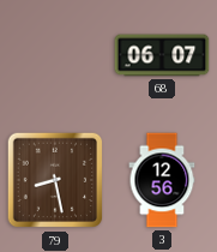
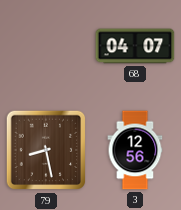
68: 06:07 -> 04:07 (135, 46)
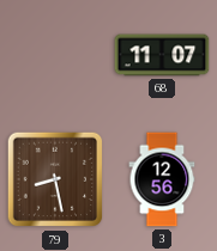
68: 04:07 -> 11:07 (162, 55)
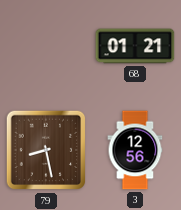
68: 11:07 -> 01:21 (135, 46)
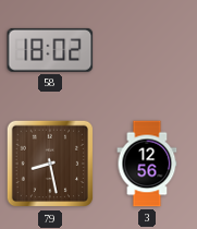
58: none -> 18:02 (50, 50)
68: 01:21 -> none (135, 46)
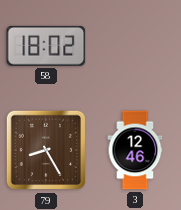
79: 8:28 -> 8:25 (46, 150)
3: 12:56 -> 12:46 (135, 150)
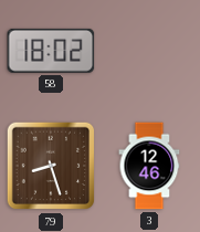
79: 8:25 -> 8:27 (51, 166)
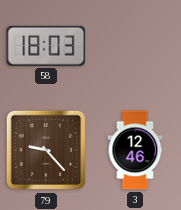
58: 18:02 -> 18:03 (46, 46)
79: 8:27 -> 9:23 (46, 150)
